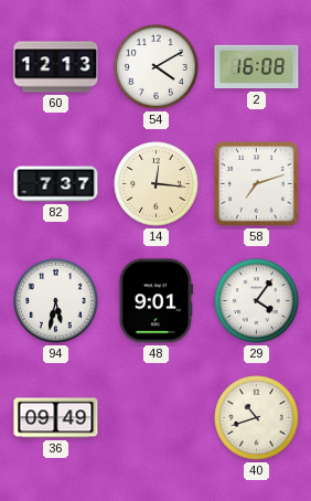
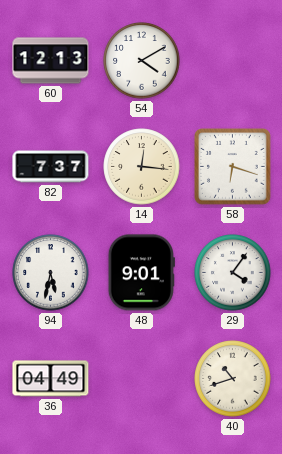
2: 16:08 -> none (257, 67)
58: 7:12 -> 6:18 (233, 167)
36: 09:49 -> 04:49 (51, 379)
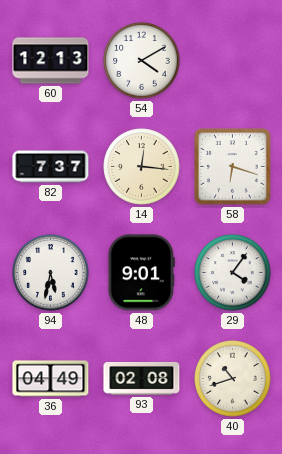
93: none -> 02:08 (142, 379)
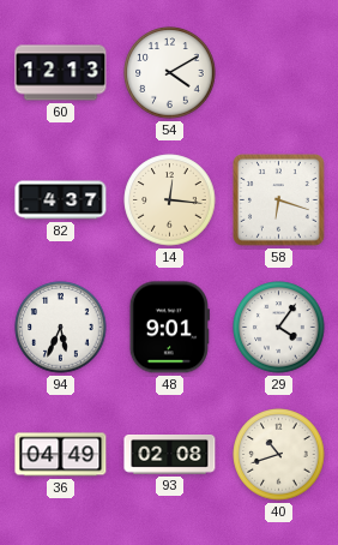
82: 7:37 -> 4:37 (61, 200)
94: 5:32 -> 5:34 (61, 328)
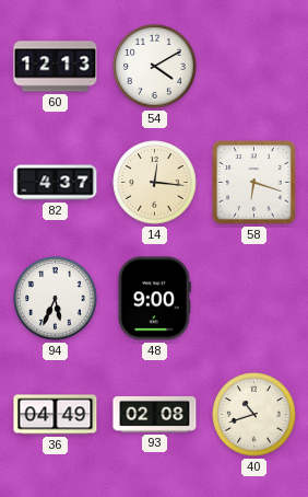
48: 9:01 -> 9:00 (154, 299)
29: 4:06 -> none (279, 328)
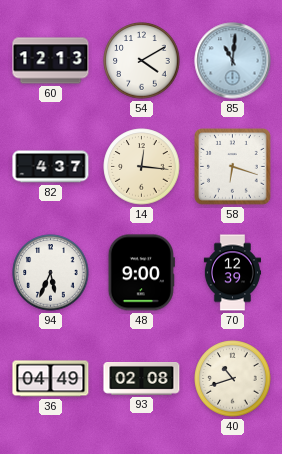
85: none -> 11:01 (233, 61)
70: none -> 12:39 (232, 273)
